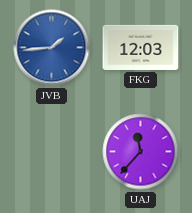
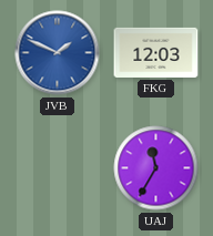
JVB: 1:44 -> 1:49 (58, 53)
UAJ: 11:37 -> 11:35 (156, 168)
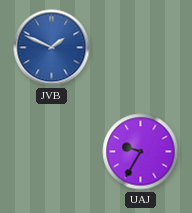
FKG: 12:03 -> none (156, 52)
UAJ: 11:35 -> 9:35 (141, 152)
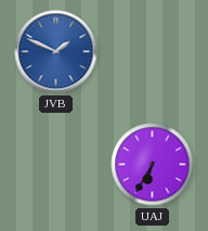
UAJ: 9:35 -> 6:35 (153, 165)
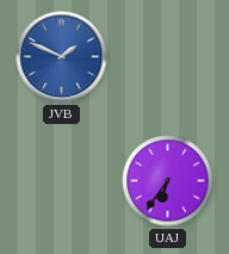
UAJ: 6:35 -> 6:36 (168, 181)
